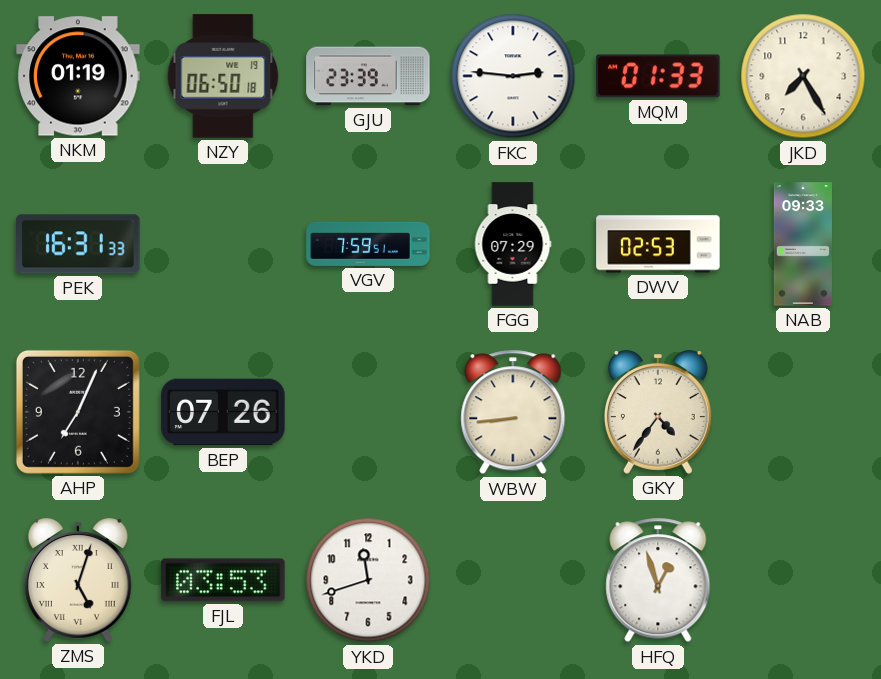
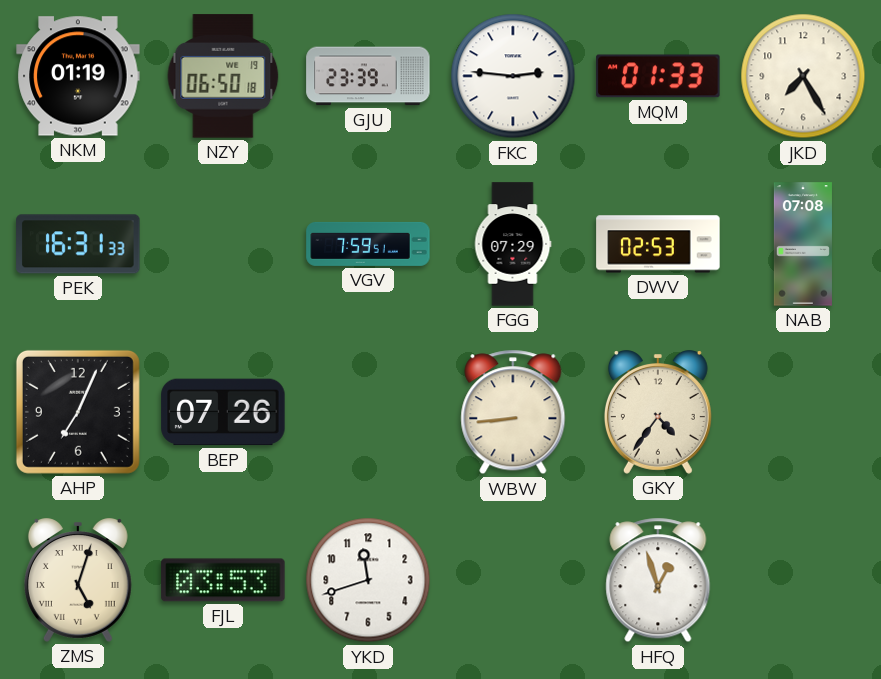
NAB: 09:33 -> 07:08 (803, 244)
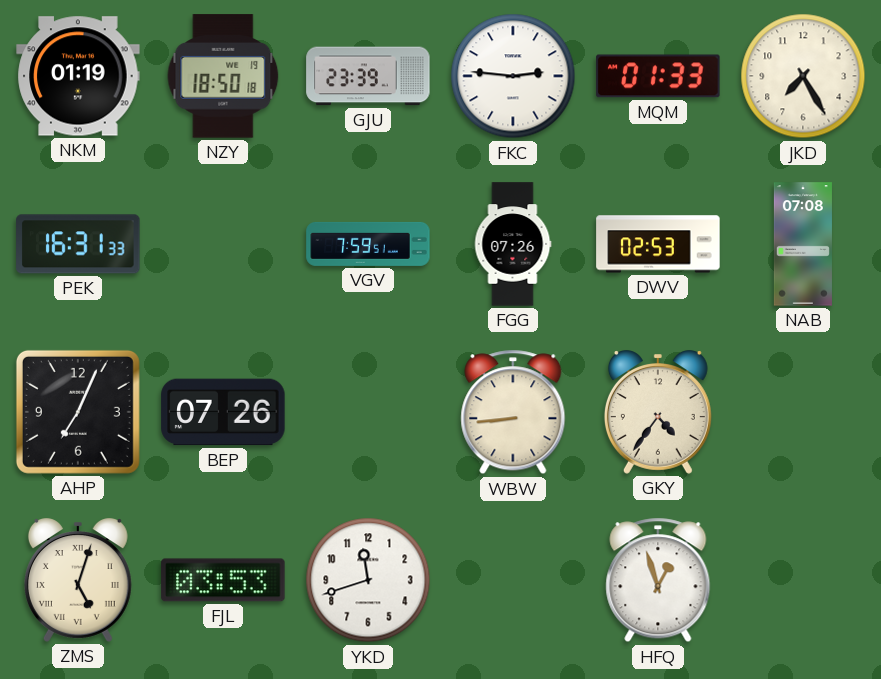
NZY: 06:50 -> 18:50 (223, 76)
FGG: 07:29 -> 07:26 (513, 244)
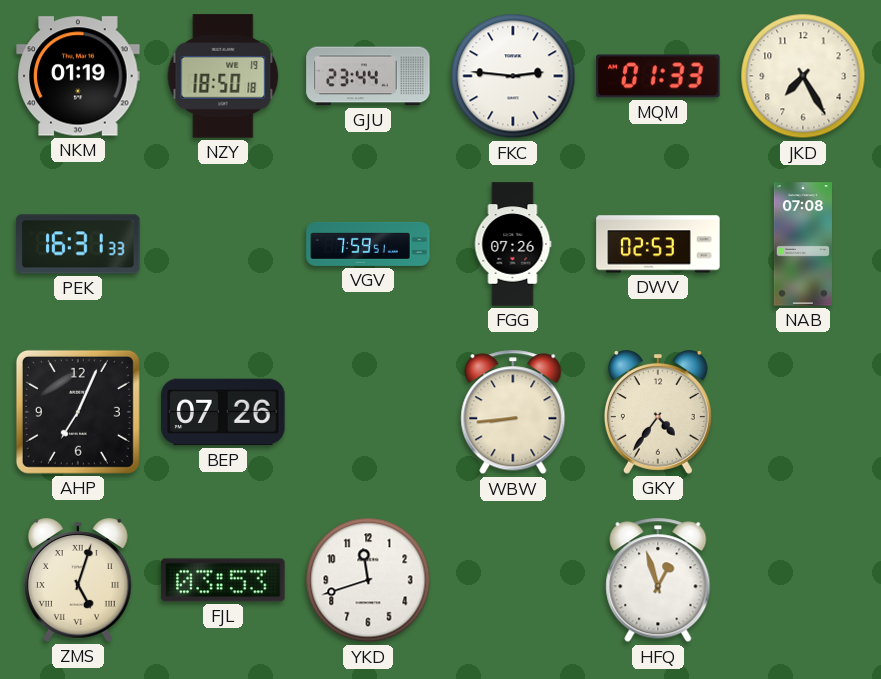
GJU: 23:39 -> 23:44 (368, 76)
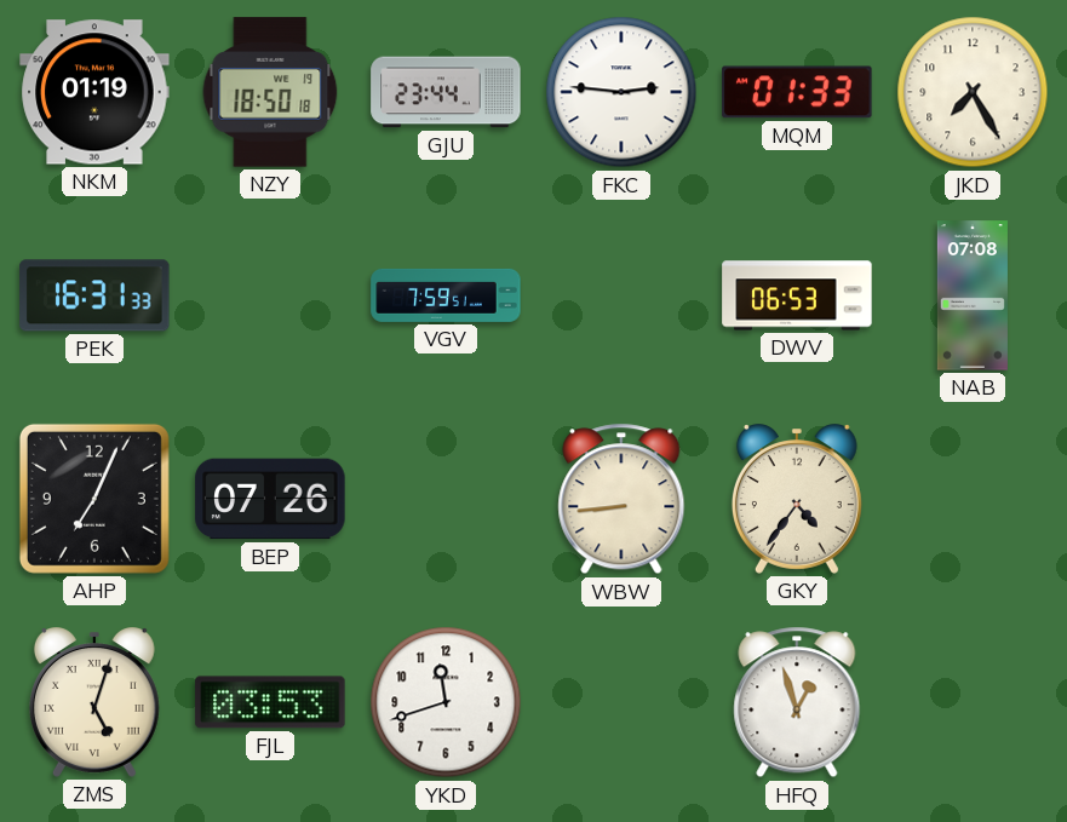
FGG: 07:26 -> none (513, 244)
DWV: 02:53 -> 06:53 (797, 295)
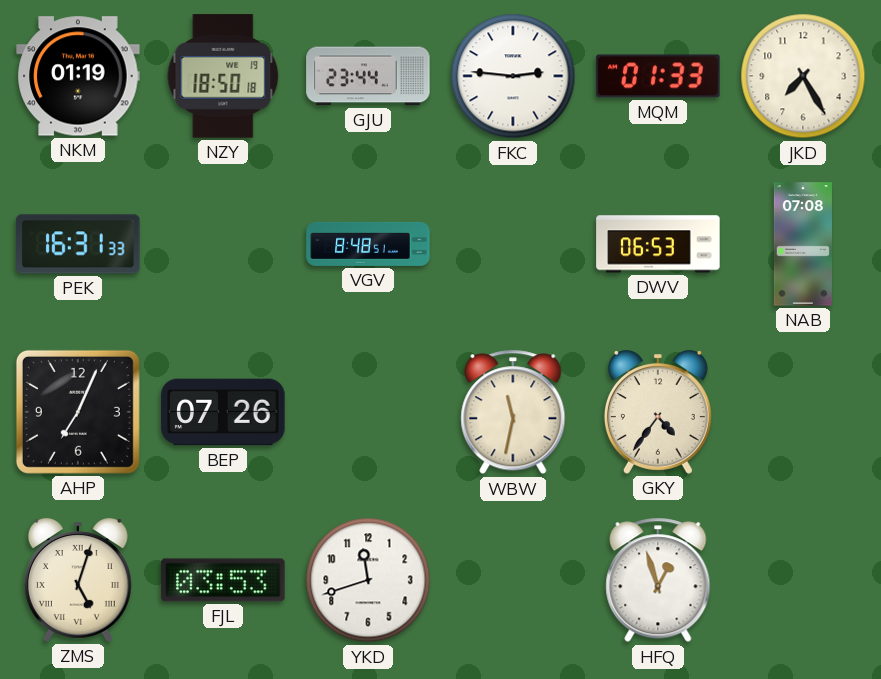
VGV: 7:59 -> 8:48 (368, 244)
WBW: 8:44 -> 11:32 (513, 412)
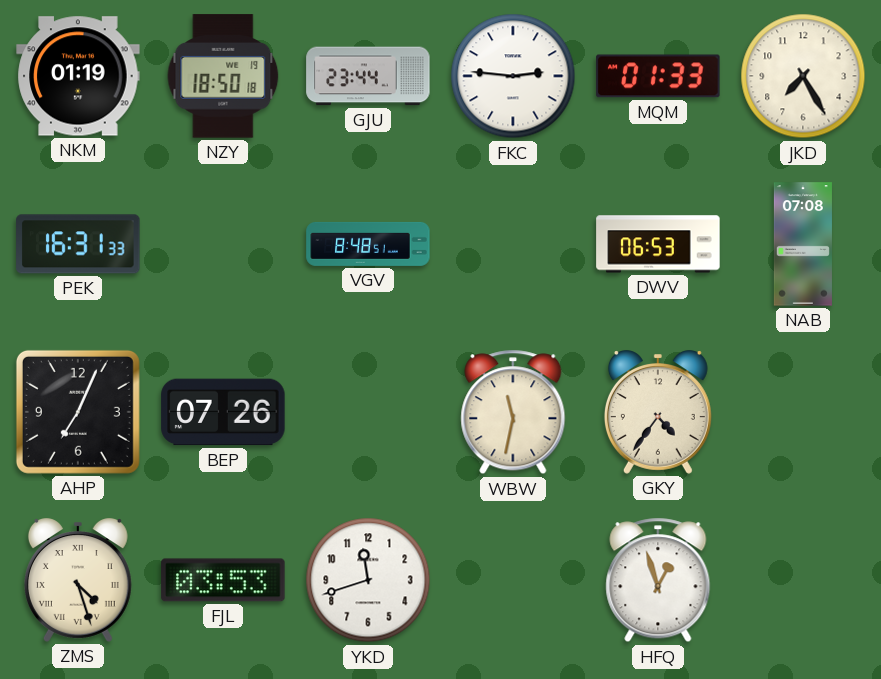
ZMS: 5:03 -> 4:27 (78, 580)
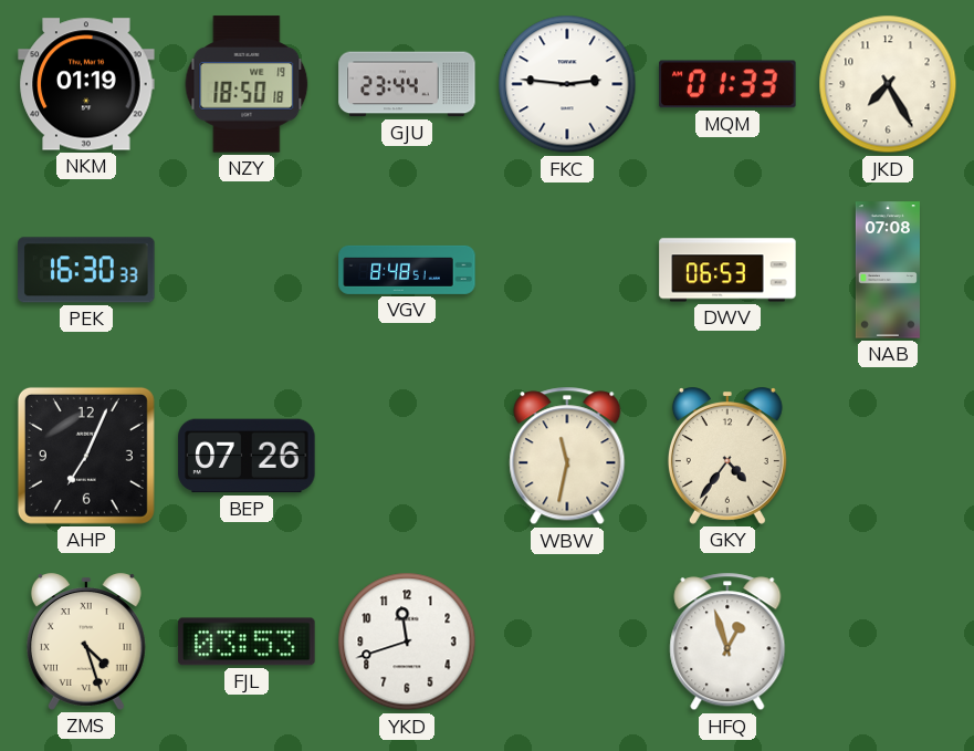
PEK: 16:31 -> 16:30 (86, 270)
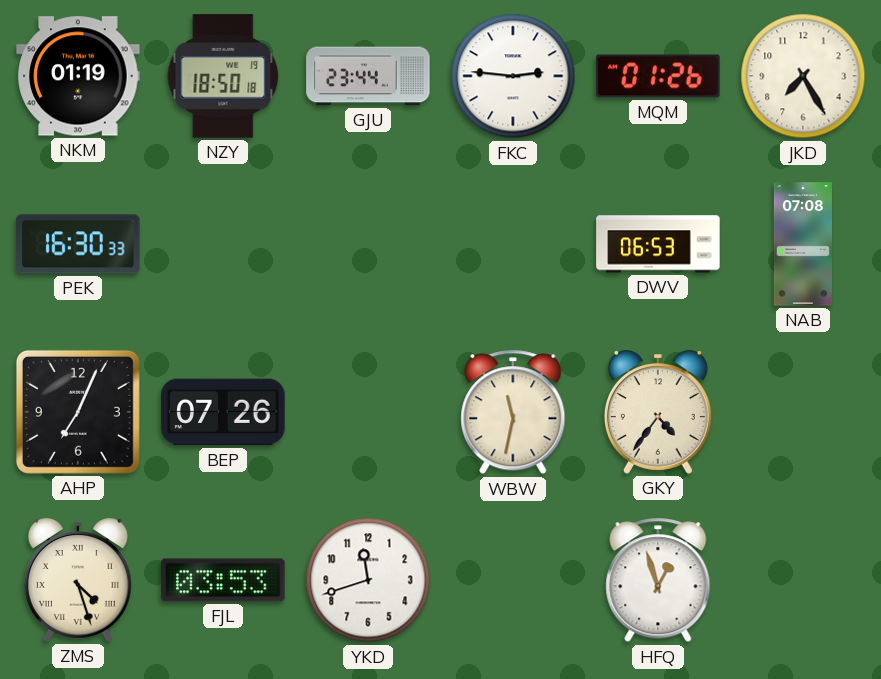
MQM: 01:33 -> 01:26 (658, 76)
VGV: 8:48 -> none (407, 270)
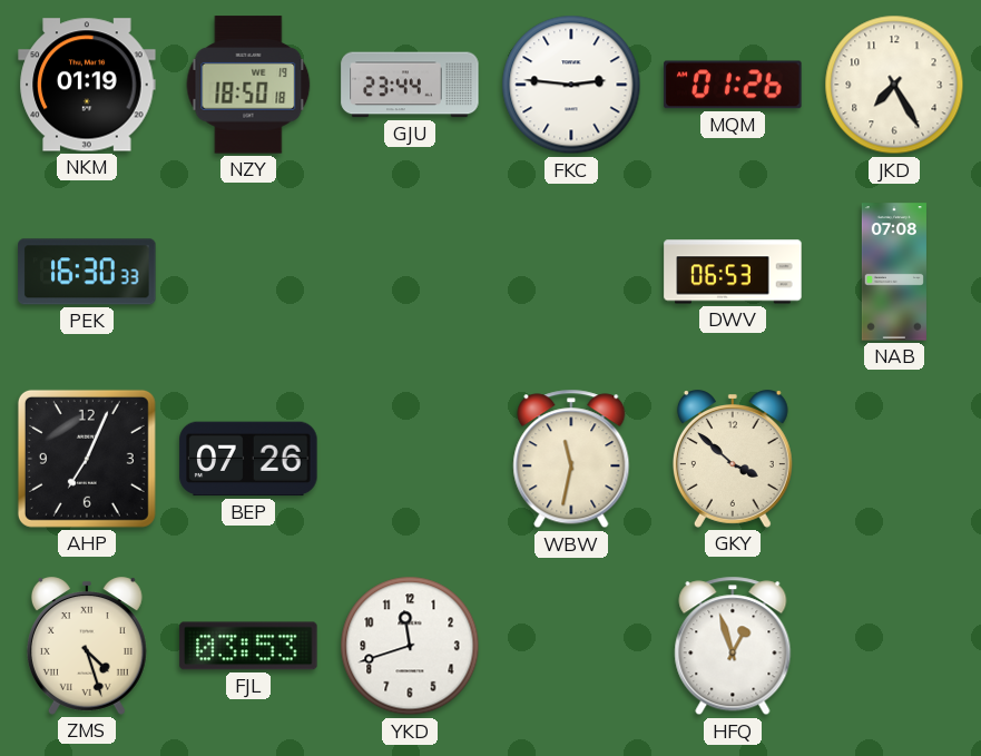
GKY: 4:36 -> 3:52 (733, 459)
